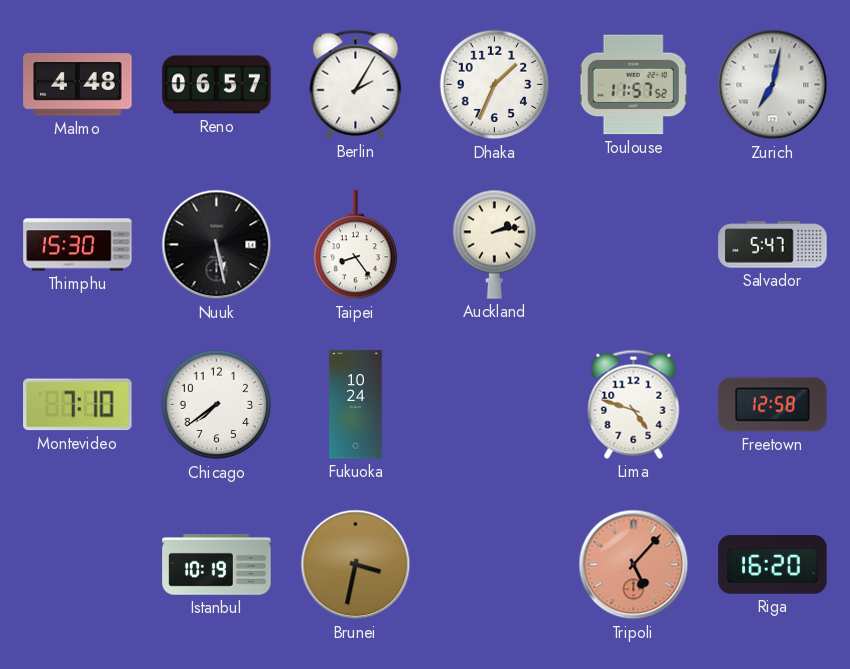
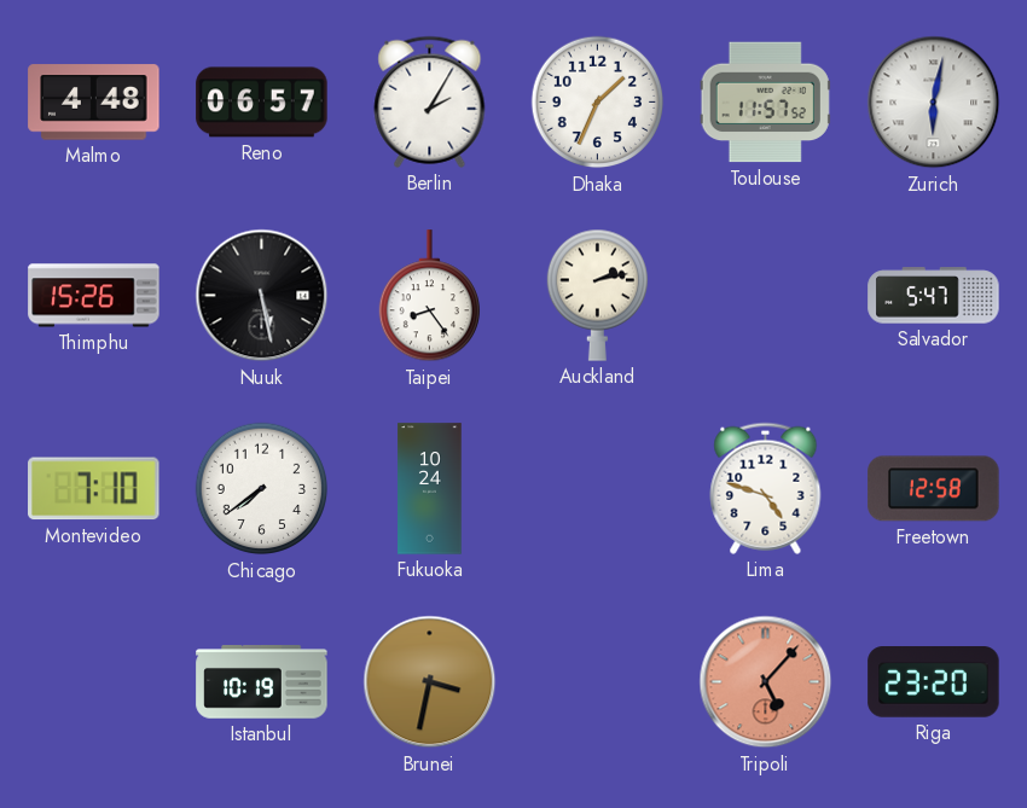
Zurich: 7:02 -> 6:02 (934, 103)
Thimphu: 15:30 -> 15:26 (94, 296)
Riga: 16:20 -> 23:20 (934, 682)
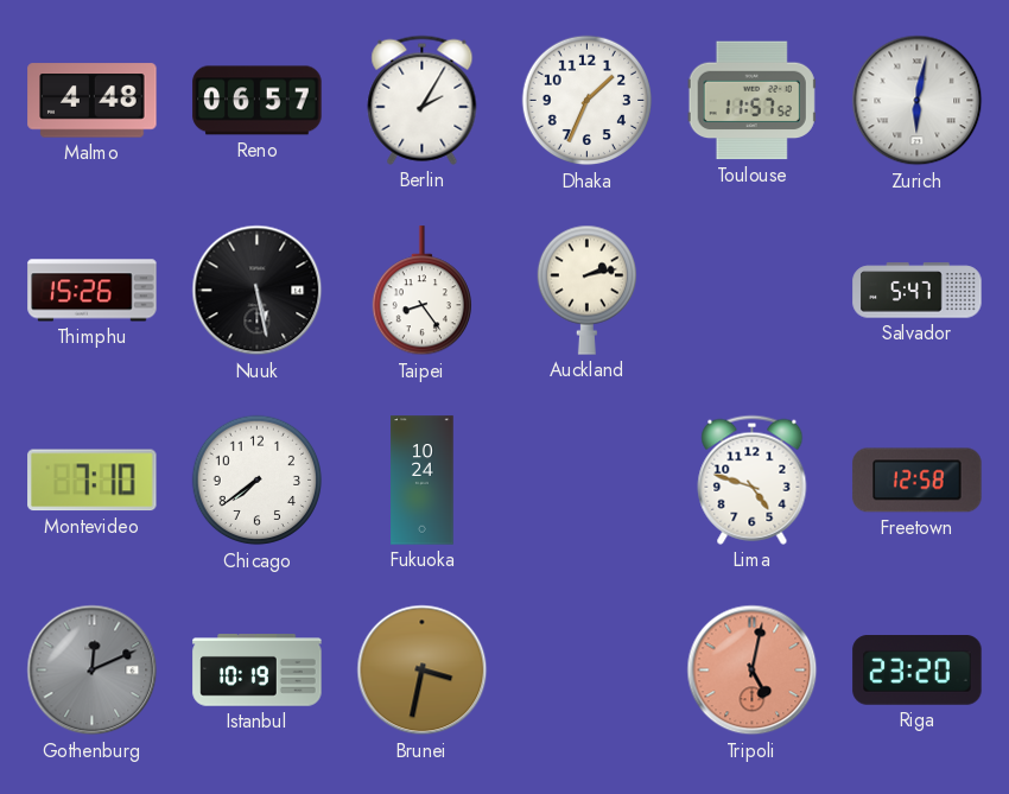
Gothenburg: none -> 12:11 (93, 671)
Tripoli: 5:07 -> 5:02 (753, 671)
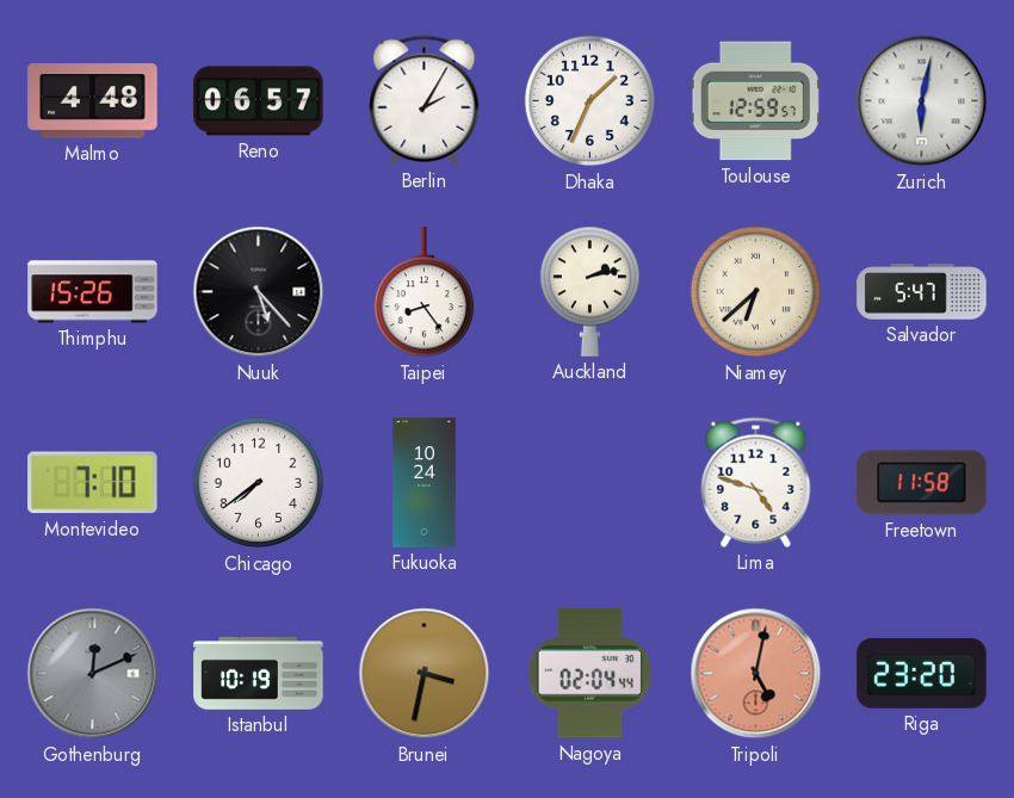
Toulouse: 11:57 -> 12:59 (755, 101)
Nuuk: 5:28 -> 5:23 (259, 292)
Niamey: none -> 6:38 (756, 292)
Freetown: 12:58 -> 11:58 (922, 483)
Nagoya: none -> 02:04 (589, 674)
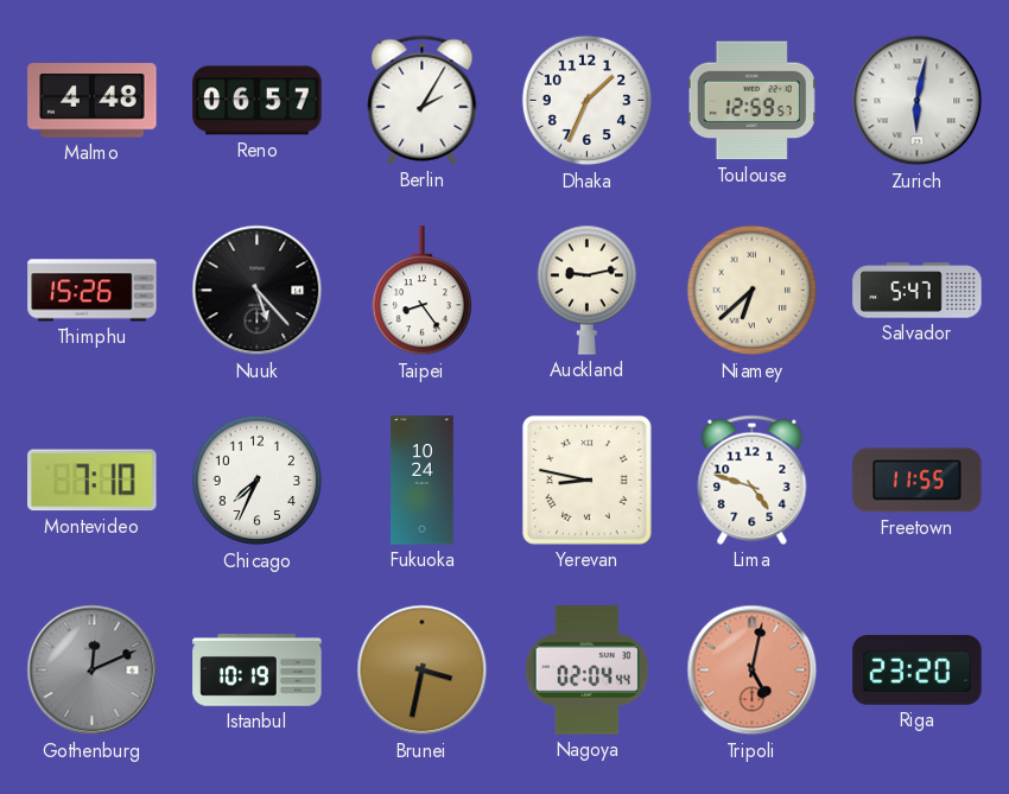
Auckland: 2:13 -> 9:13 (586, 290)
Chicago: 7:39 -> 7:34 (258, 481)
Yerevan: none -> 8:47 (586, 479)
Freetown: 11:58 -> 11:55 (918, 481)
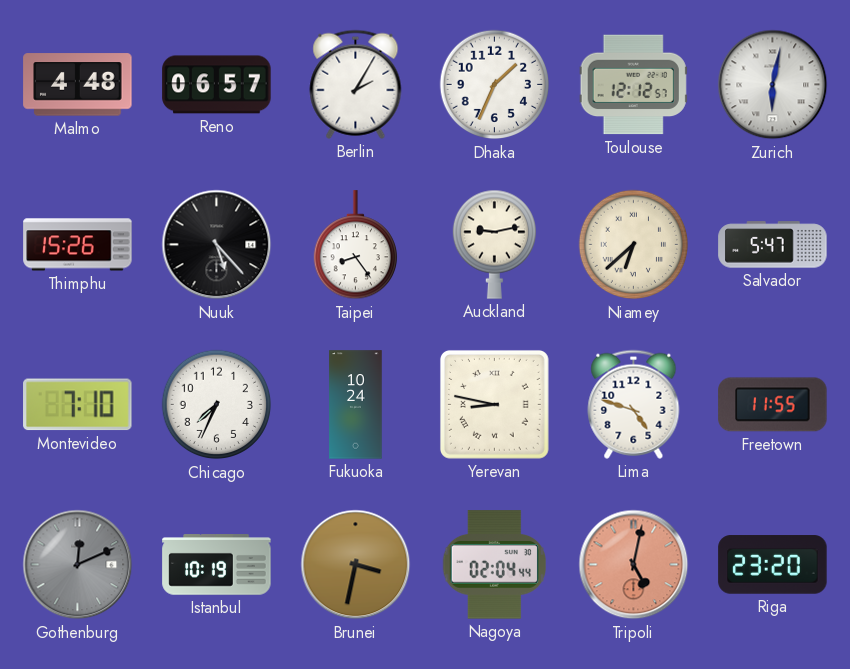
Toulouse: 12:59 -> 12:12 (633, 85)
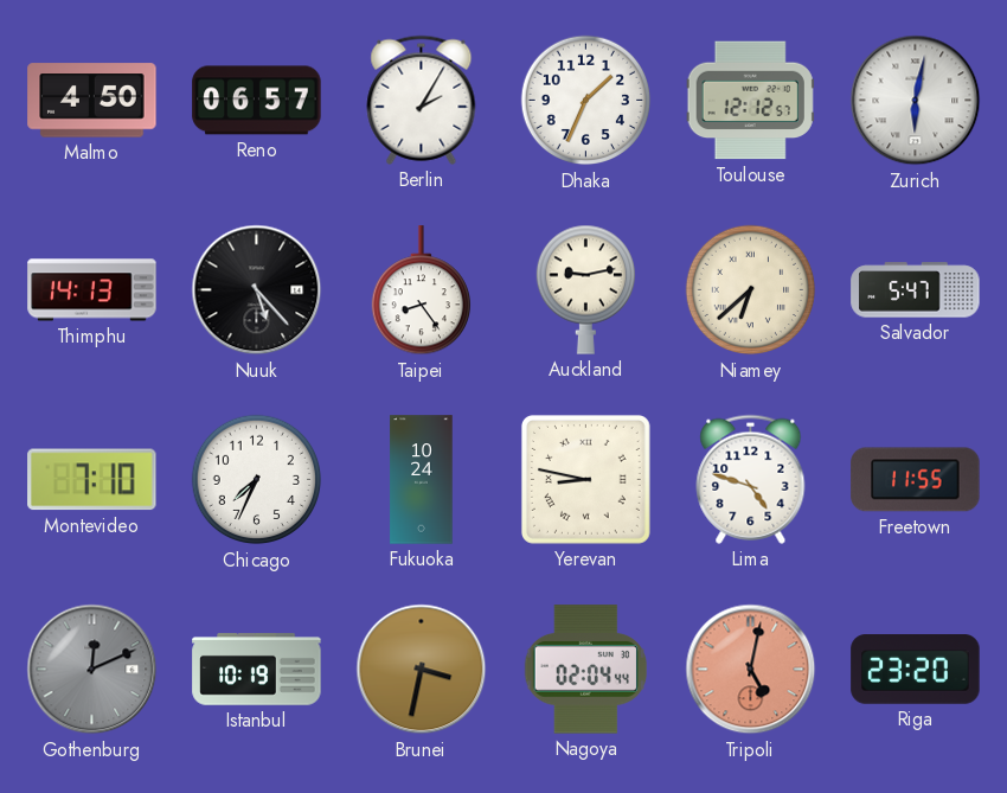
Malmo: 4:48 -> 4:50 (92, 101)
Thimphu: 15:26 -> 14:13 (92, 290)
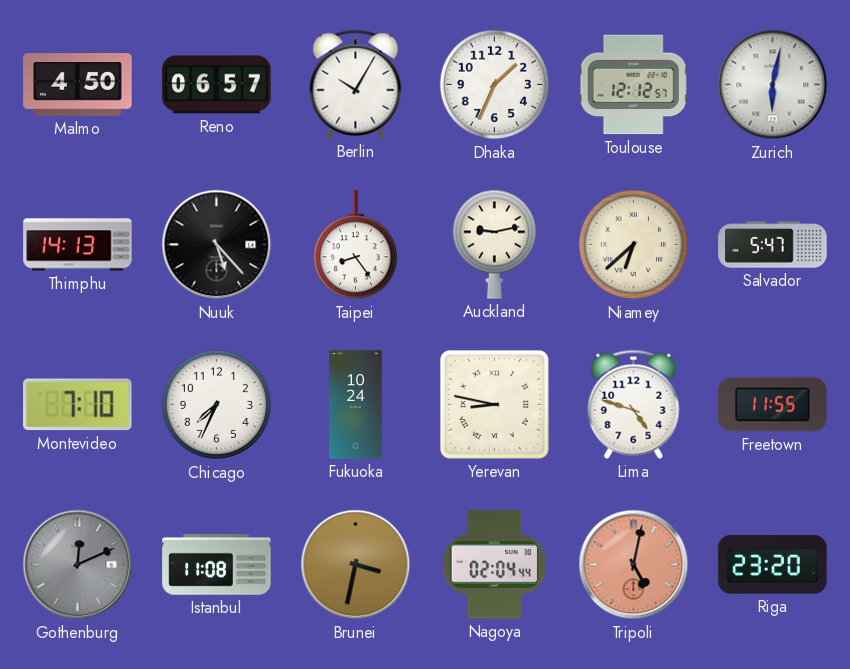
Berlin: 2:05 -> 10:05 (356, 84)
Istanbul: 10:19 -> 11:08 (217, 565)
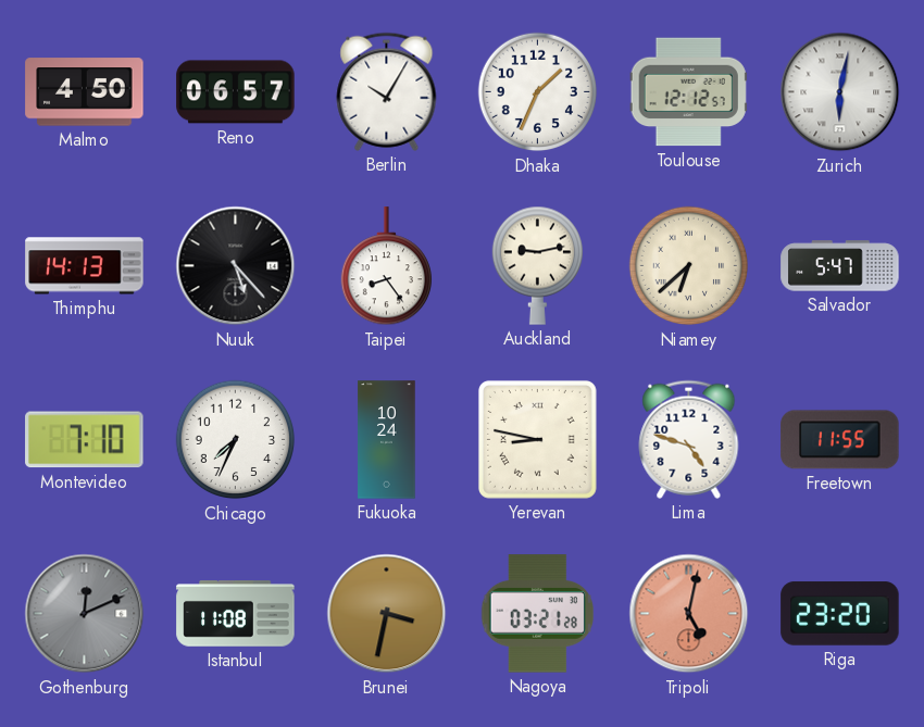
Nagoya: 02:04 -> 03:21 (537, 614)
